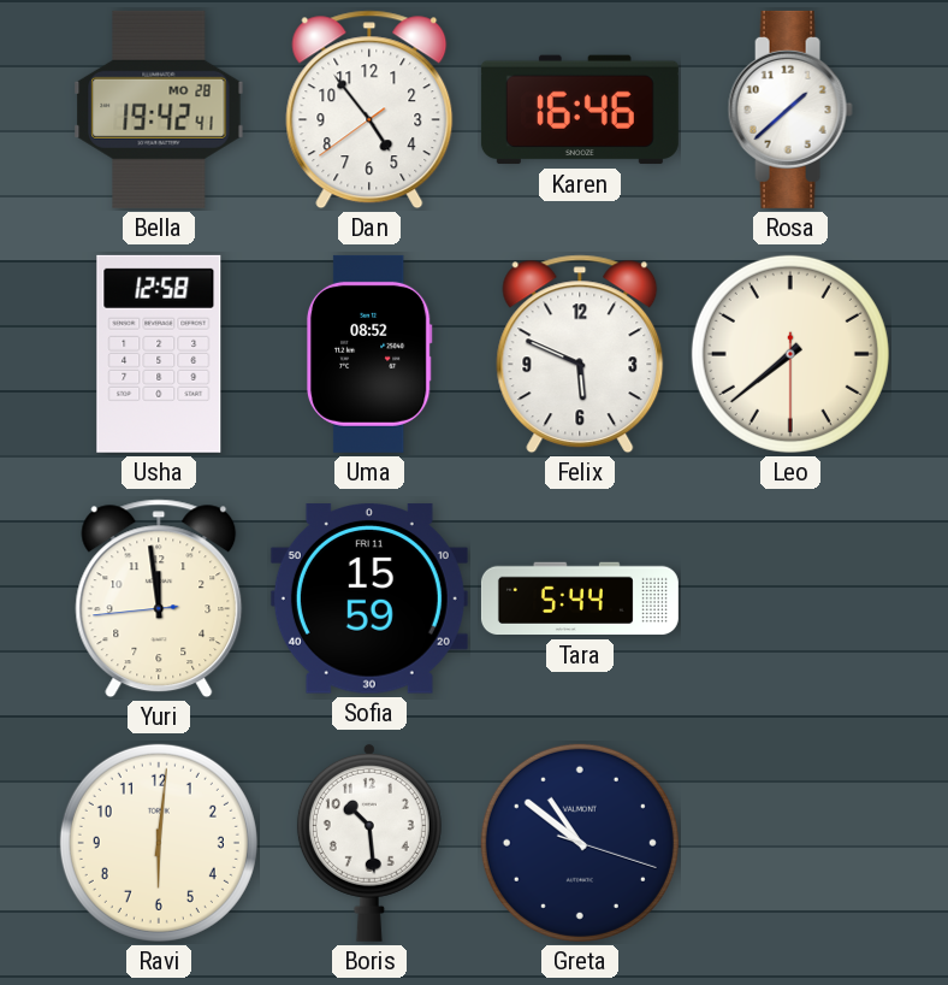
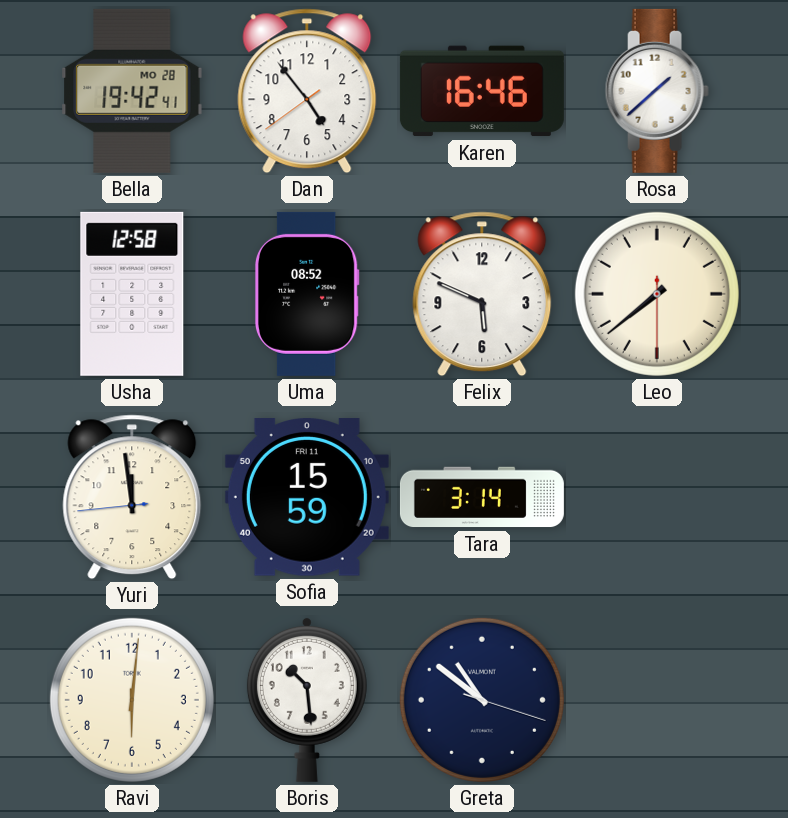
Tara: 5:44 -> 3:14 (482, 497)
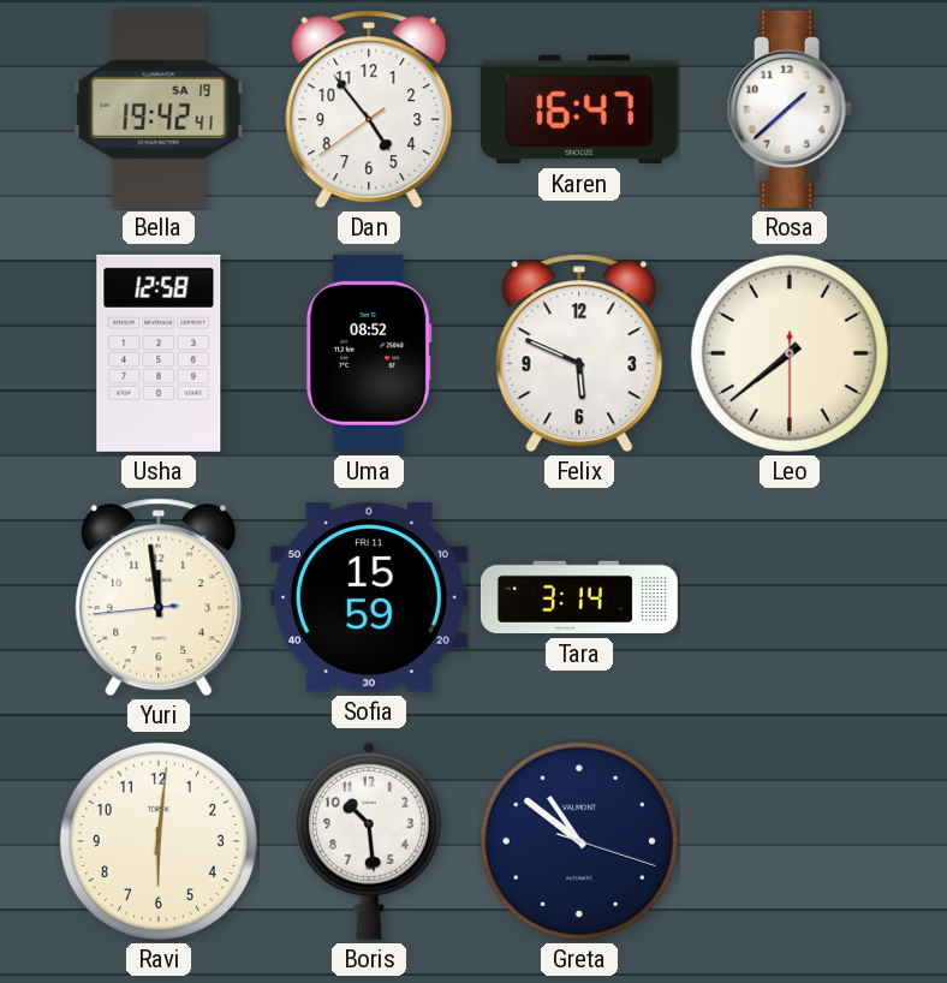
Bella date: MO 28 -> SA 19 (159, 109)
Karen: 16:46 -> 16:47 (579, 109)
